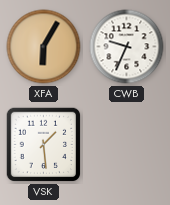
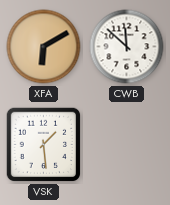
XFA: 6:05 -> 6:10 (44, 47)
CWB: 9:34 -> 11:52 (127, 47)
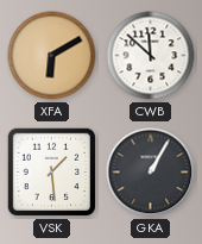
GKA: none -> 1:05 (151, 173)
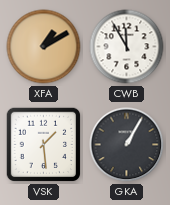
XFA: 6:10 -> 1:10 (44, 47)
CWB: 11:52 -> 11:55 (127, 47)
